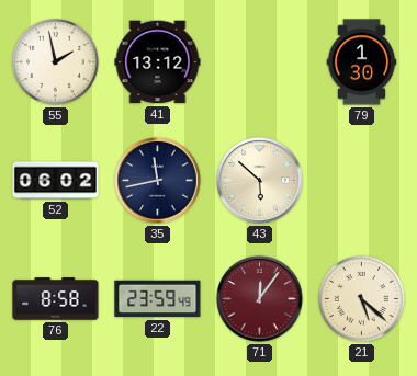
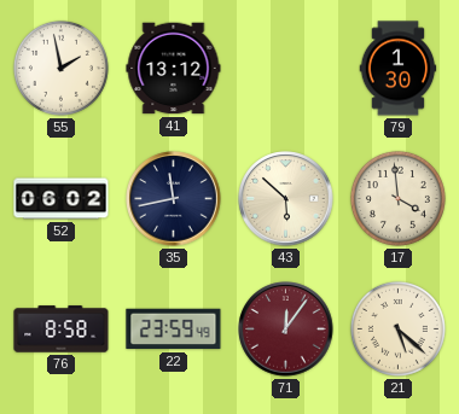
17: none -> 3:59 (397, 198)
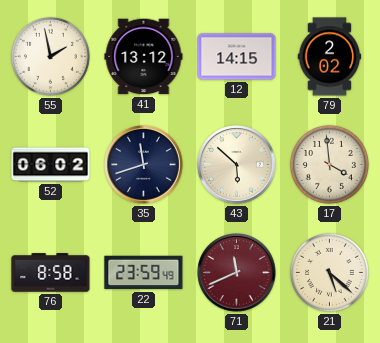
12: none -> 14:15 (237, 57)
79: 1:30 -> 2:02 (330, 57)
35: 11:43 -> 11:42 (144, 165)
71: 12:06 -> 11:41 (237, 273)
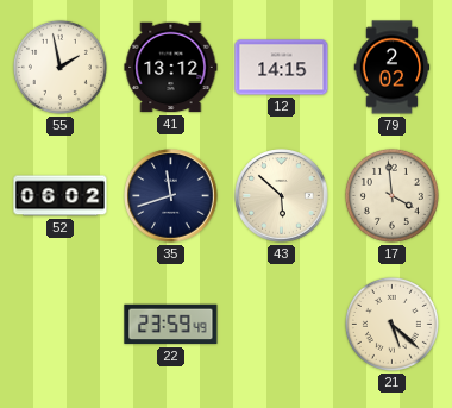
76: 8:58 -> none (51, 273)
71: 11:41 -> none (237, 273)
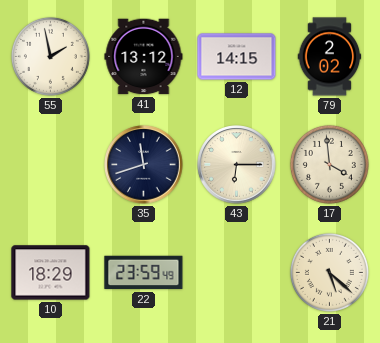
52: 06:02 -> none (61, 196)
43: 5:52 -> 6:15 (237, 165)
10: none -> 18:29 (51, 273)
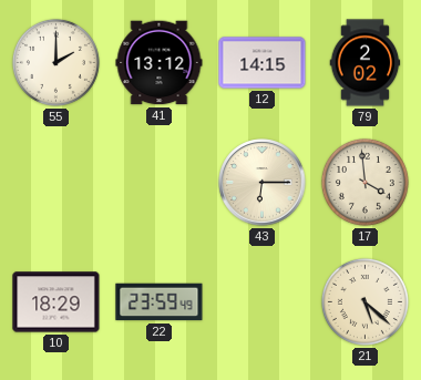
55: 1:58 -> 2:00 (55, 62)
35: 11:42 -> none (144, 165)
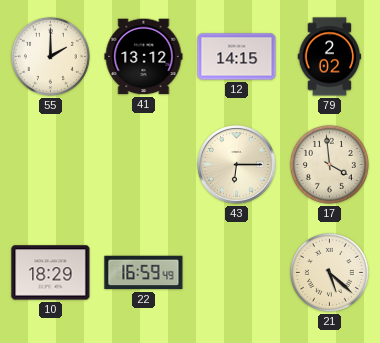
22: 23:59 -> 16:59 (144, 273)
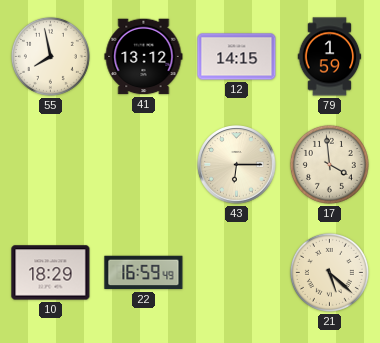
55: 2:00 -> 7:58 (50, 56)
79: 2:02 -> 1:59 (330, 57)
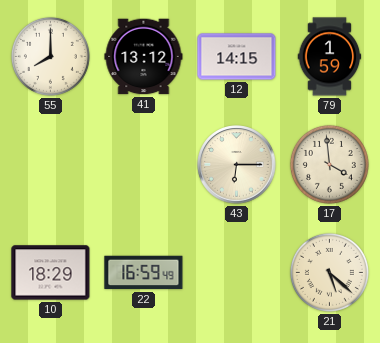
55: 7:58 -> 8:00 (50, 56)
